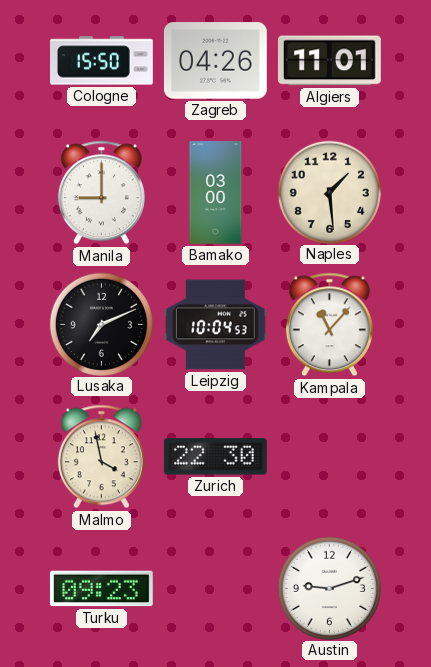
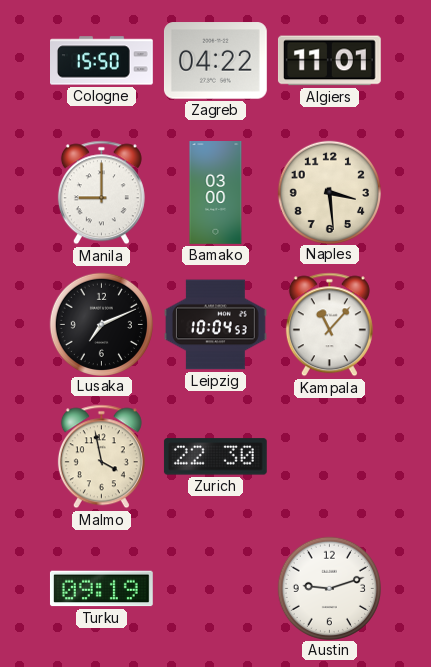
Zagreb: 04:26 -> 04:22 (215, 61)
Naples: 1:29 -> 3:29 (329, 192)
Turku: 09:23 -> 09:19 (101, 589)
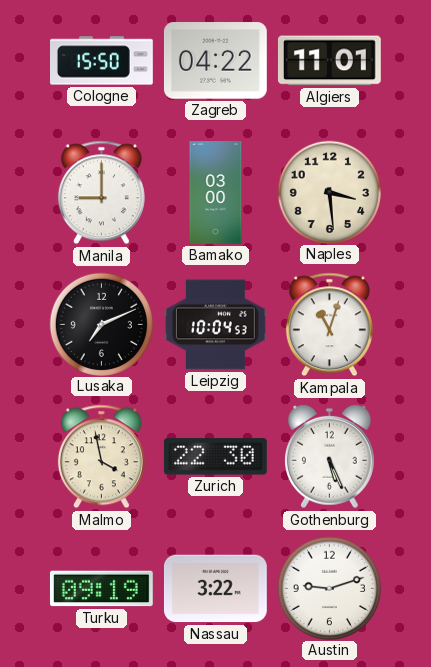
Kampala: 11:07 -> 11:03 (329, 325)
Gothenburg: none -> 5:26 (330, 457)
Nassau: none -> 3:22 (215, 589)
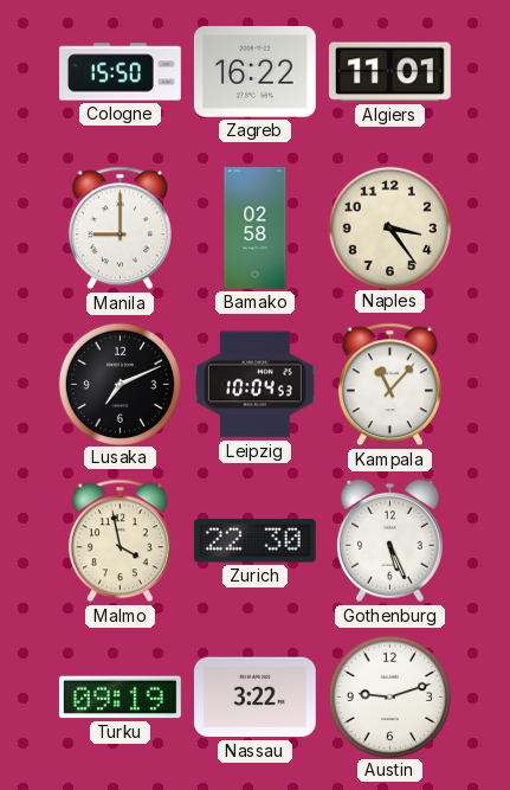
Zagreb: 04:22 -> 16:22 (254, 72)
Bamako: 03:00 -> 02:58 (256, 229)
Naples: 3:29 -> 3:24 (389, 227)
Kampala: 11:03 -> 11:07 (389, 385)
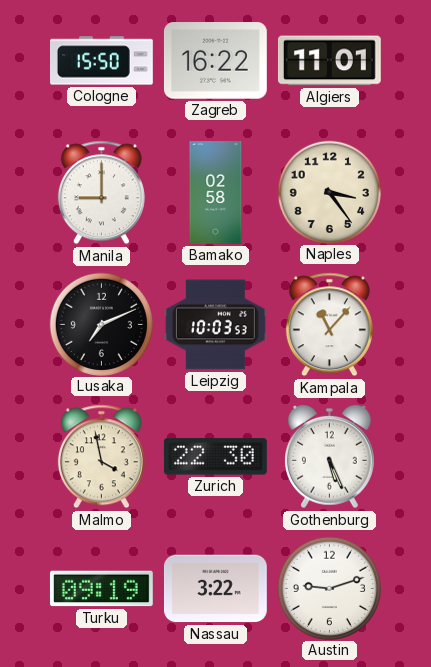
Leipzig: 10:04 -> 10:03 (216, 325)
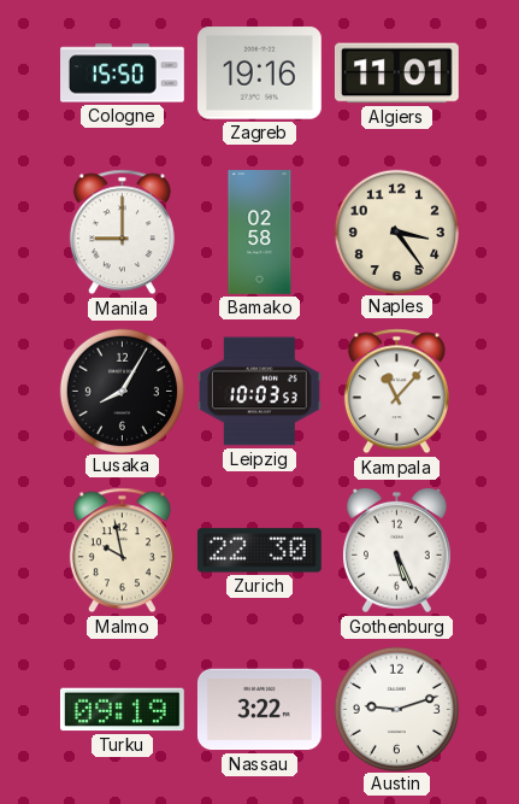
Zagreb: 16:22 -> 19:16 (259, 74)
Lusaka: 7:11 -> 8:05 (122, 391)
Malmo: 3:58 -> 9:58 (122, 551)
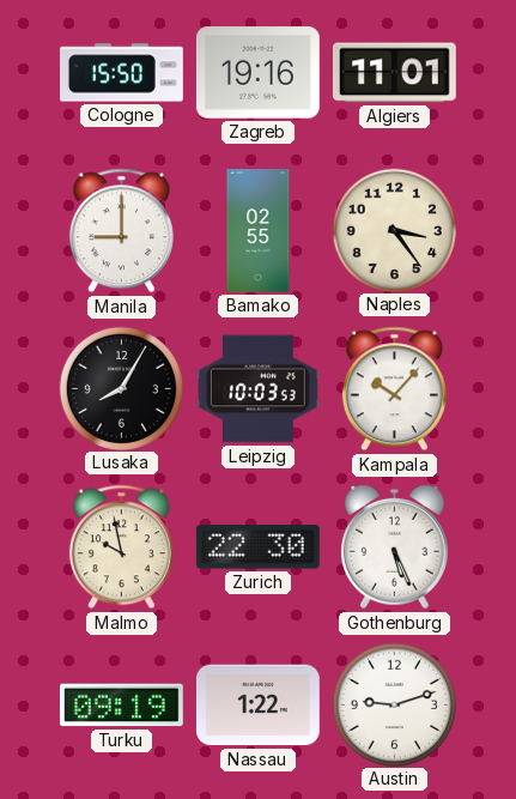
Bamako: 02:58 -> 02:55 (259, 231)
Kampala: 11:07 -> 10:07 (394, 389)
Nassau: 3:22 -> 1:22 (257, 706)
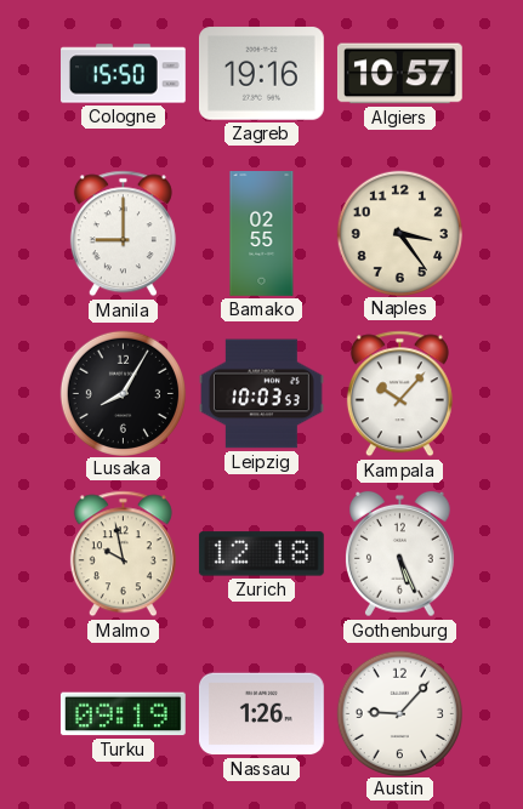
Algiers: 11:01 -> 10:57 (399, 74)
Zurich: 22:30 -> 12:18 (261, 554)
Nassau: 1:22 -> 1:26 (261, 714)
Austin: 9:12 -> 9:07 (399, 713)
